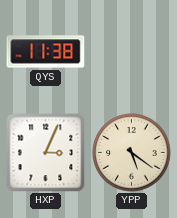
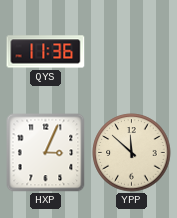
QYS: 11:38 -> 11:36 (46, 52)
YPP: 5:21 -> 11:52 (132, 153)
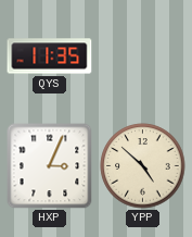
QYS: 11:36 -> 11:35 (50, 57)
YPP: 11:52 -> 4:52 (143, 166)
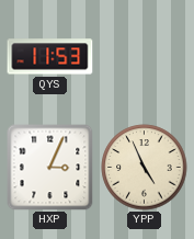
QYS: 11:35 -> 11:53 (50, 57)
YPP: 4:52 -> 4:56 (145, 168)
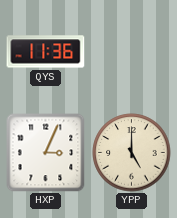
QYS: 11:53 -> 11:36 (46, 52)
YPP: 4:56 -> 5:00 (132, 153)
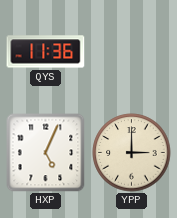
HXP: 3:04 -> 5:04 (46, 153)
YPP: 5:00 -> 3:00 (132, 153)
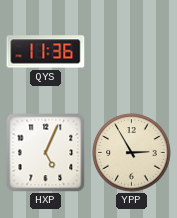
YPP: 3:00 -> 2:55 (132, 153)
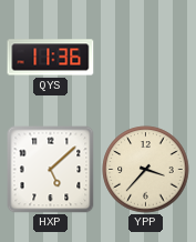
HXP: 5:04 -> 5:08 (51, 170)
YPP: 2:55 -> 3:37 (146, 170)
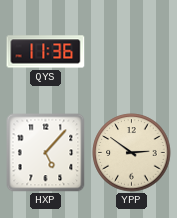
HXP: 5:08 -> 5:07 (46, 153)
YPP: 3:37 -> 2:51 (132, 153)
